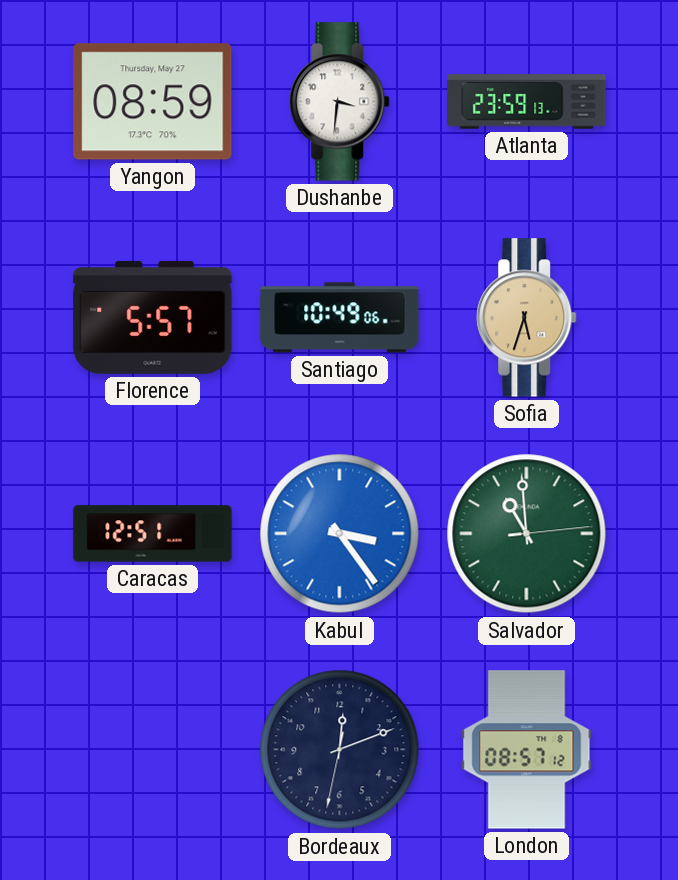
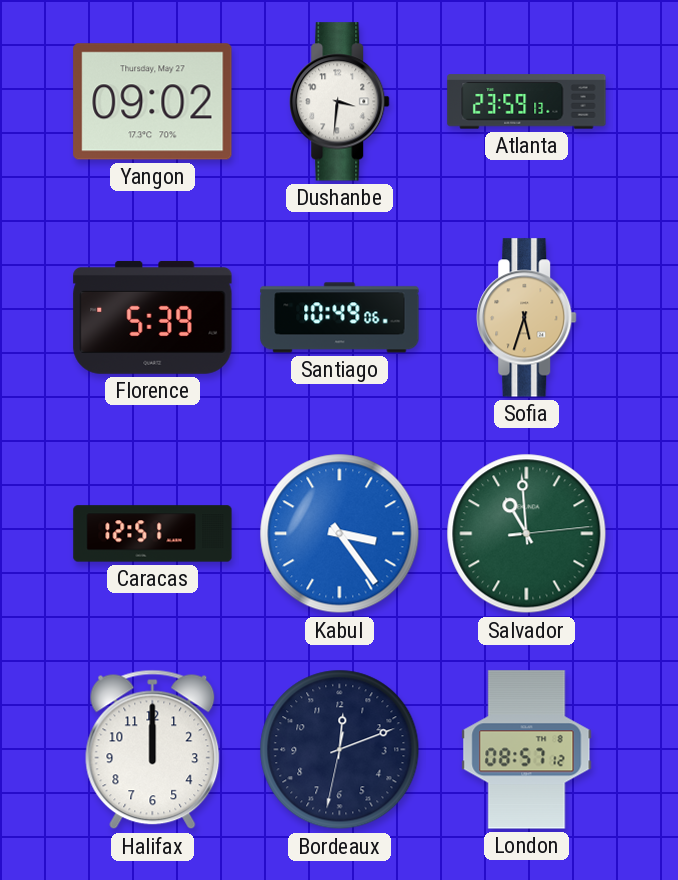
Yangon: 08:59 -> 09:02 (153, 102)
Florence: 5:57 -> 5:39 (153, 317)
Halifax: none -> 12:00 (153, 750)
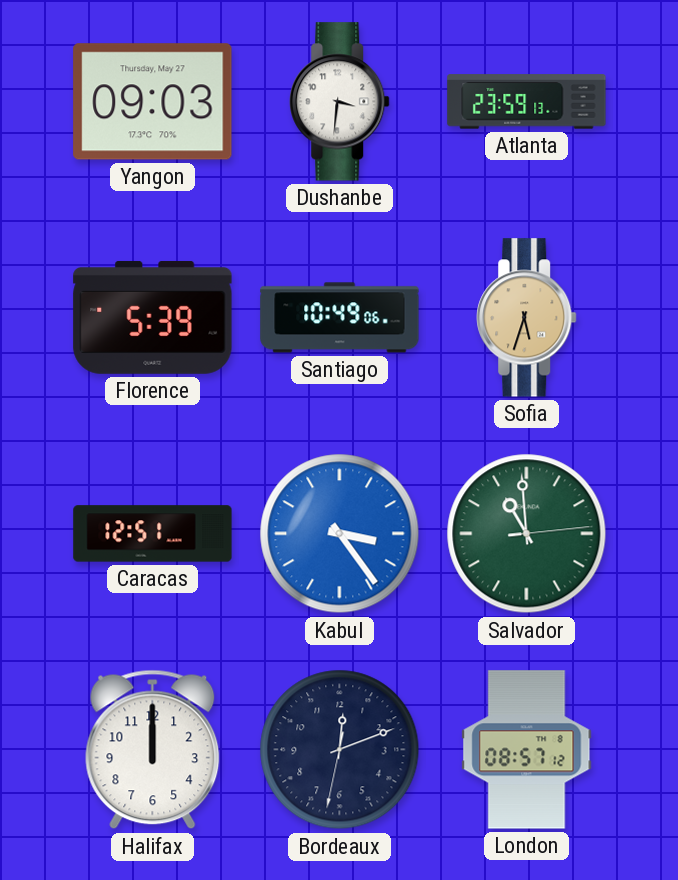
Yangon: 09:02 -> 09:03 (153, 102)
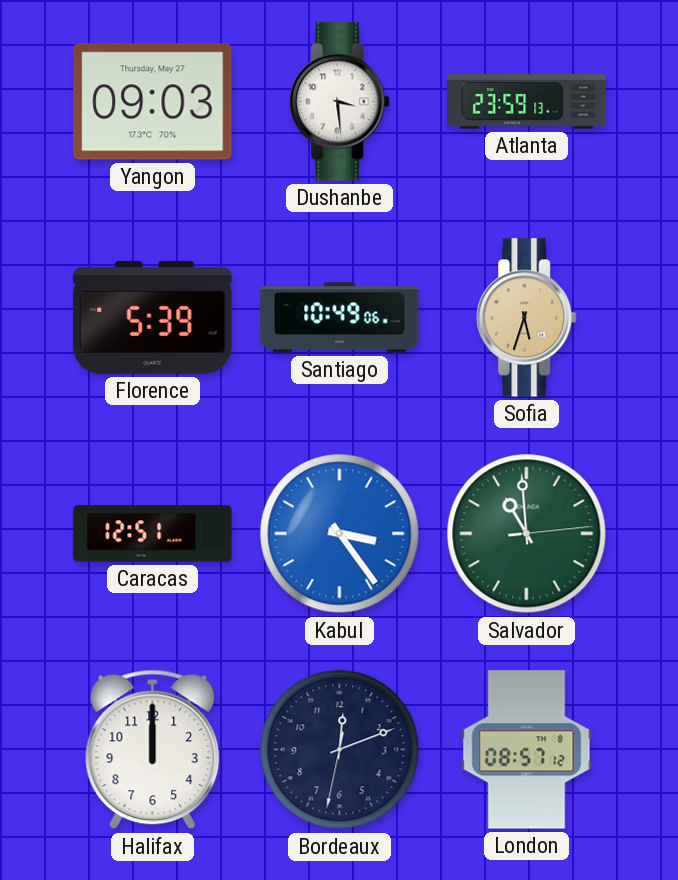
Dushanbe: 3:31 -> 3:29 (340, 102)
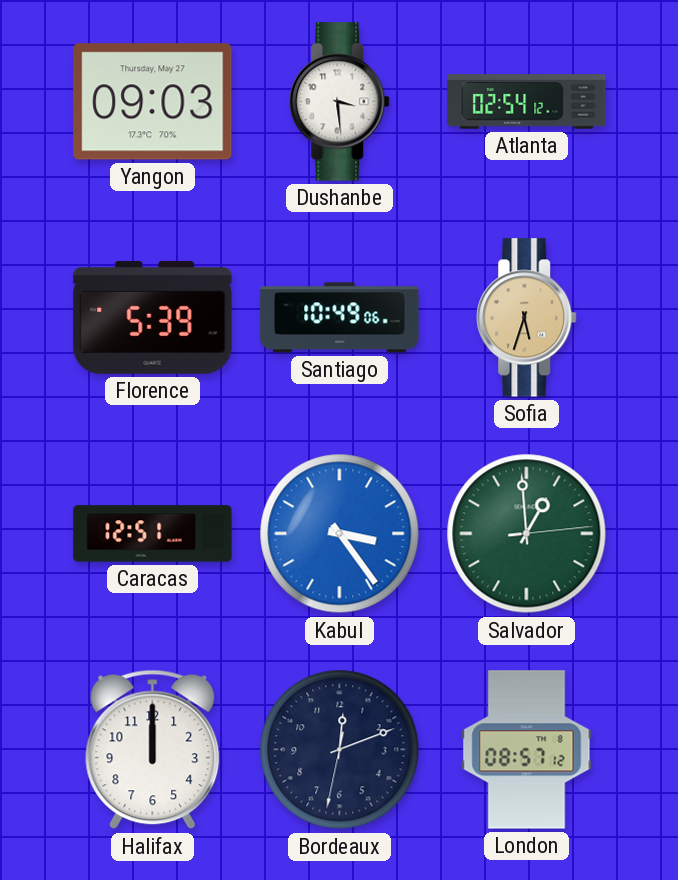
Atlanta: 23:59 -> 02:54 (527, 102)
Salvador: 10:59 -> 12:59 (527, 534)
